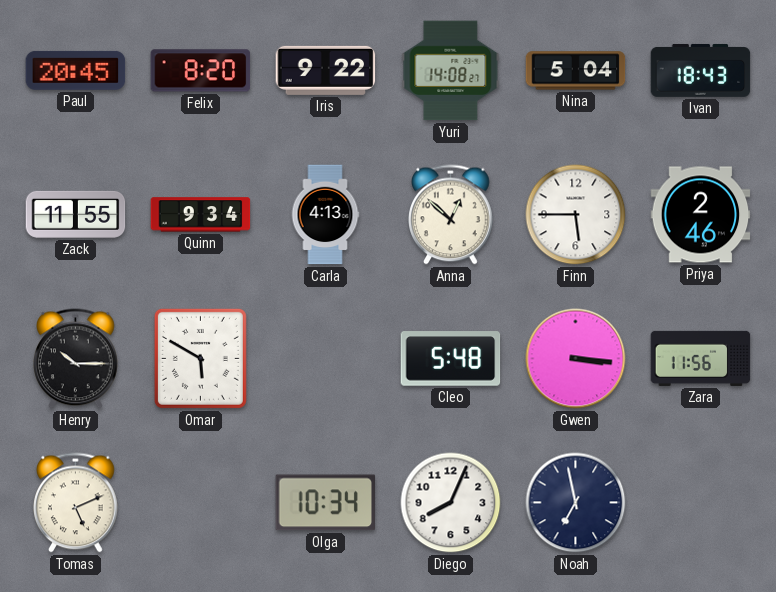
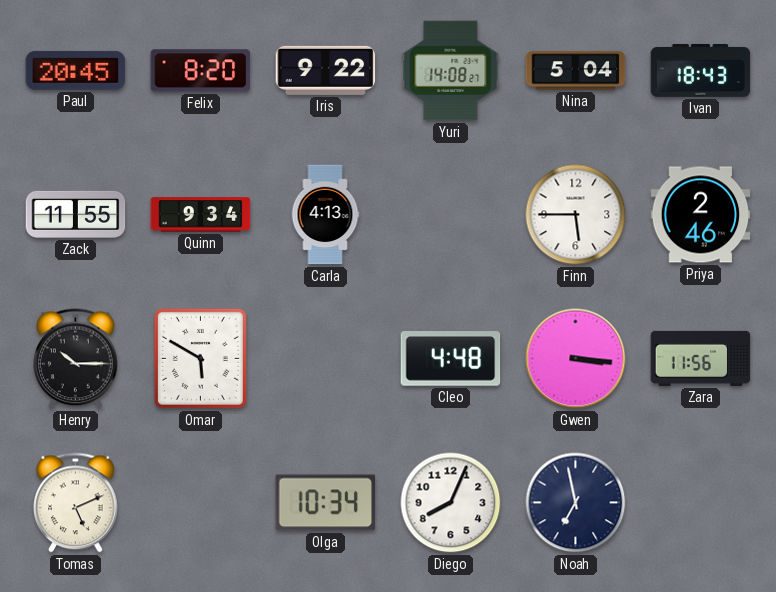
Anna: 12:52 -> none (451, 215)
Cleo: 5:48 -> 4:48 (451, 359)
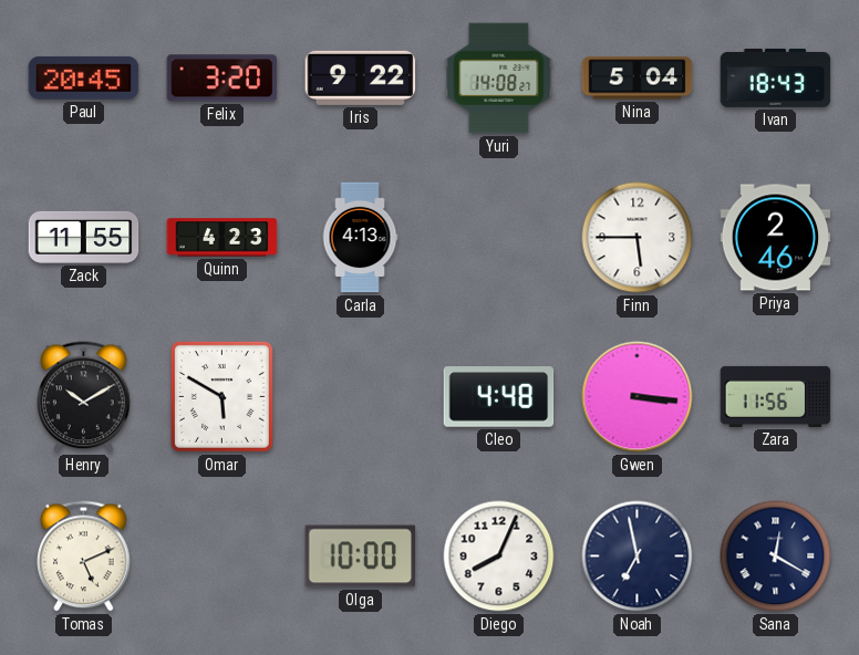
Felix: 8:20 -> 3:20 (222, 79)
Quinn: 9:34 -> 4:23 (222, 238)
Henry: 10:15 -> 10:10 (84, 397)
Olga: 10:34 -> 10:00 (361, 557)
Sana: none -> 12:20 (776, 557)
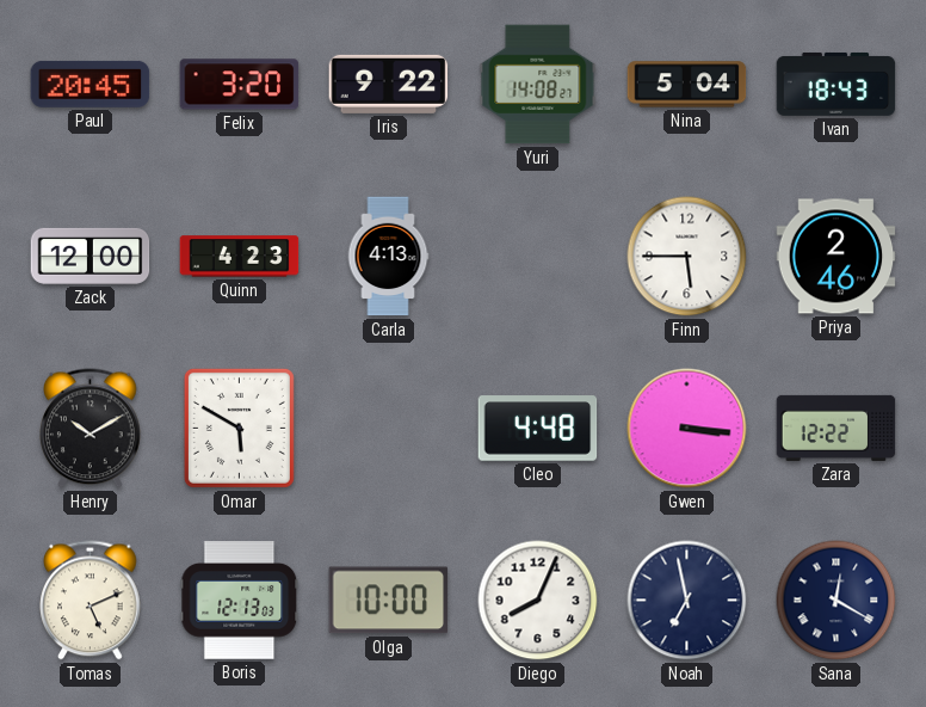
Zack: 11:55 -> 12:00 (91, 256)
Zara: 11:56 -> 12:22 (837, 428)
Boris: none -> 12:13 (240, 601)
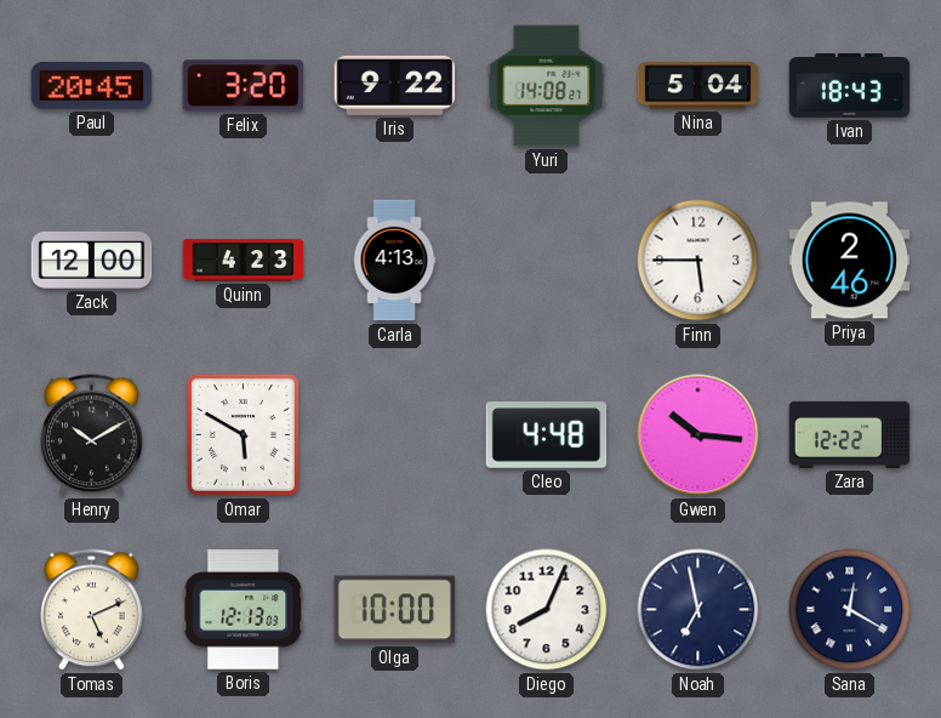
Gwen: 3:16 -> 10:16 (698, 435)
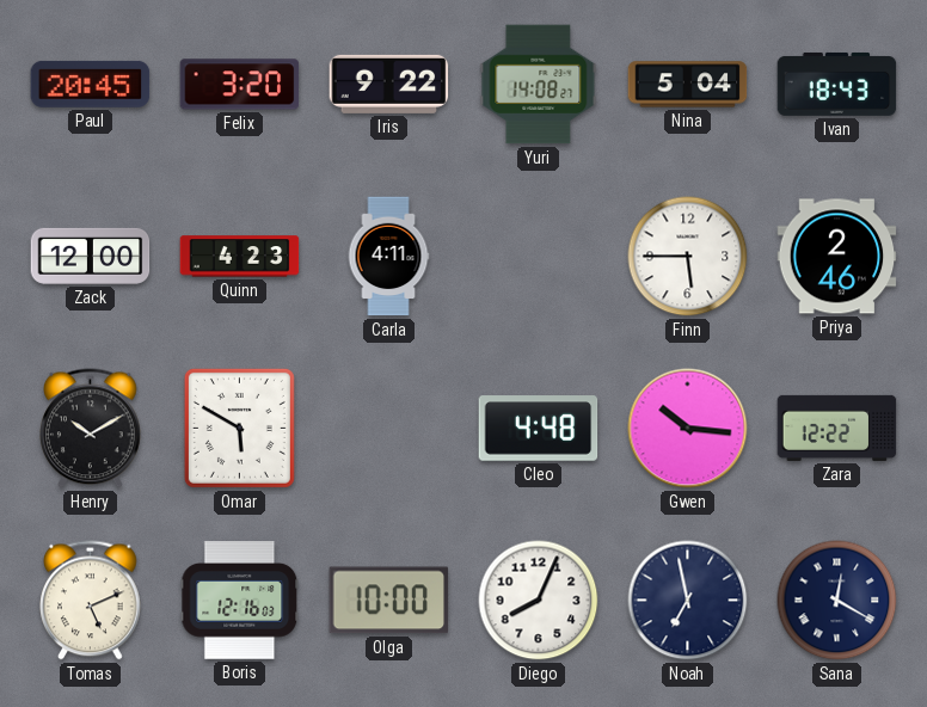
Carla: 4:13 -> 4:11 (388, 257)
Boris: 12:13 -> 12:16 (240, 601)
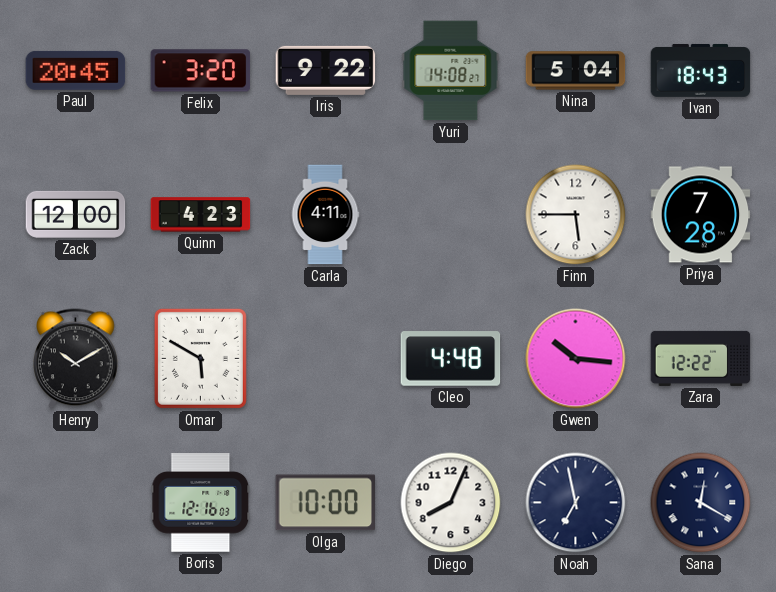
Priya: 2:46 -> 7:28 (701, 215)
Tomas: 5:11 -> none (91, 601)
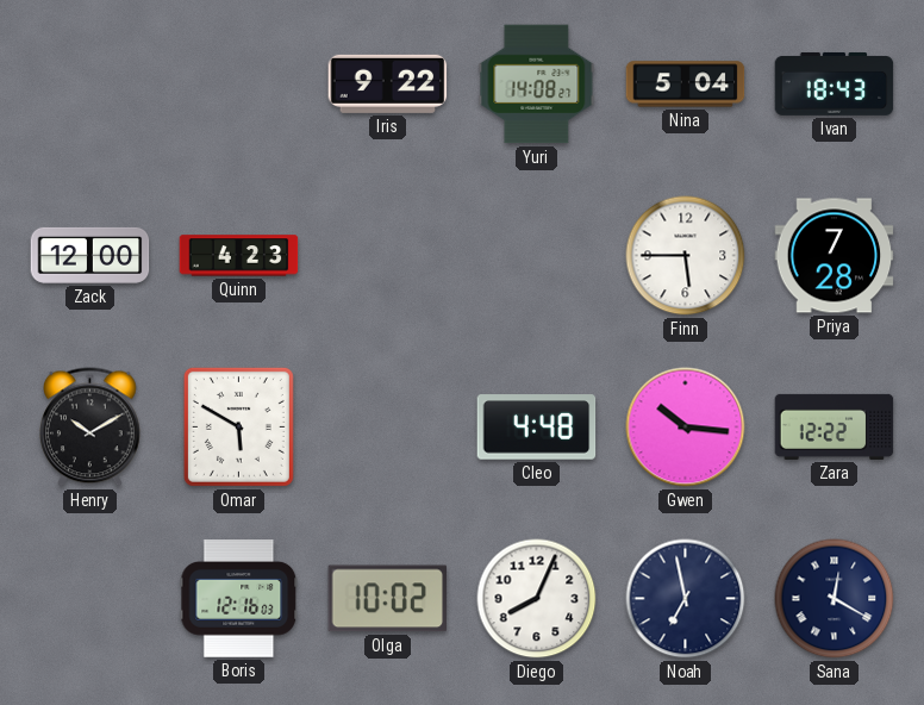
Paul: 20:45 -> none (76, 70)
Felix: 3:20 -> none (201, 71)
Carla: 4:11 -> none (325, 215)
Olga: 10:00 -> 10:02 (388, 599)
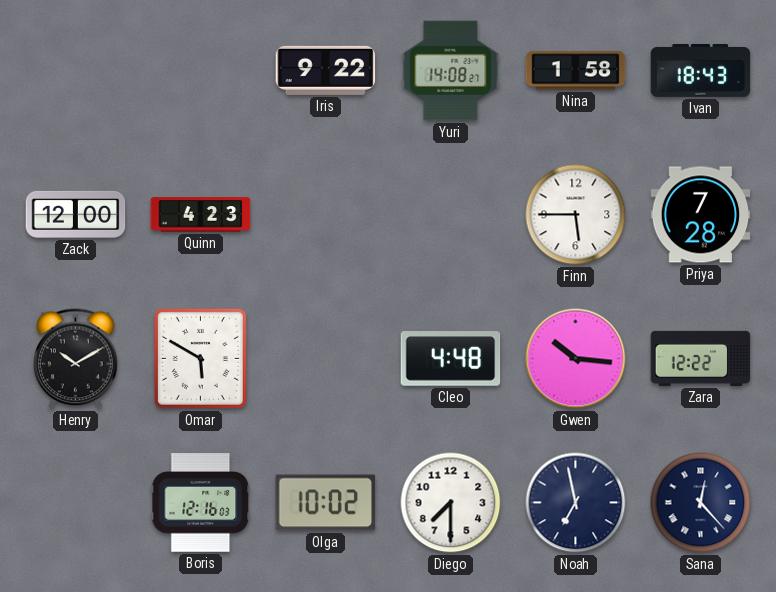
Nina: 5:04 -> 1:58 (576, 71)
Diego: 8:04 -> 7:30 (451, 503)
Sana: 12:20 -> 12:23 (701, 503)
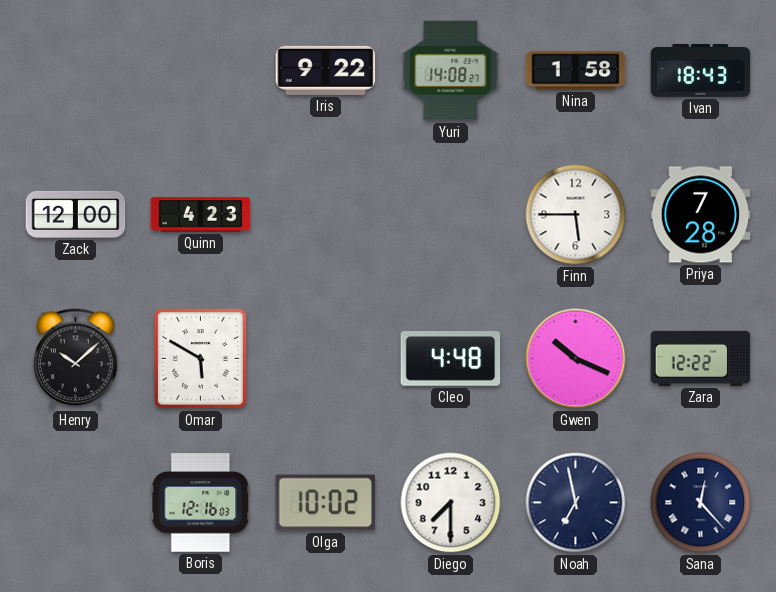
Henry: 10:10 -> 10:08 (76, 359)
Gwen: 10:16 -> 10:19 (576, 359)
